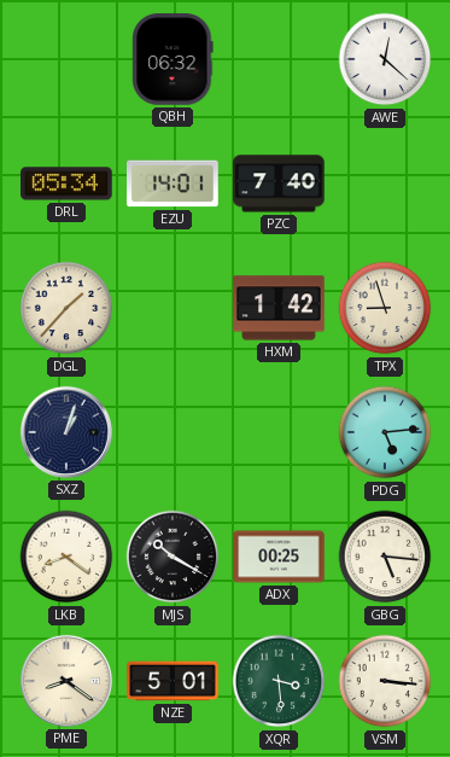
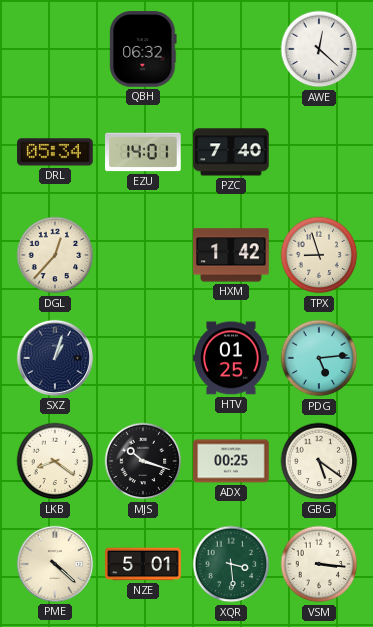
DGL: 1:37 -> 12:37 (55, 255)
HTV: none -> 01:25 (231, 358)
MJS: 10:20 -> 10:18 (143, 461)
GBG: 5:16 -> 5:21 (319, 461)
PME: 8:21 -> 4:22 (55, 564)
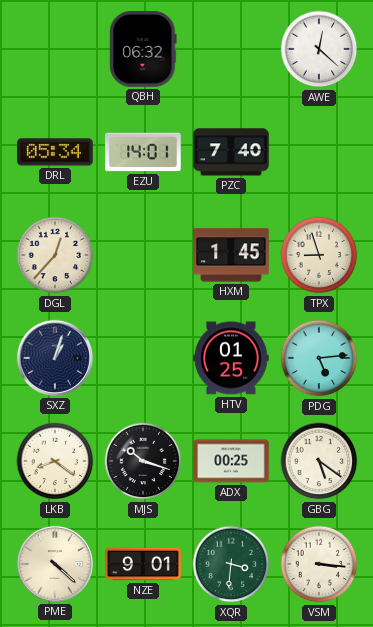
HXM: 1:42 -> 1:45 (231, 255)
NZE: 5:01 -> 9:01 (143, 564)
XQR: 3:29 -> 3:31 (231, 564)
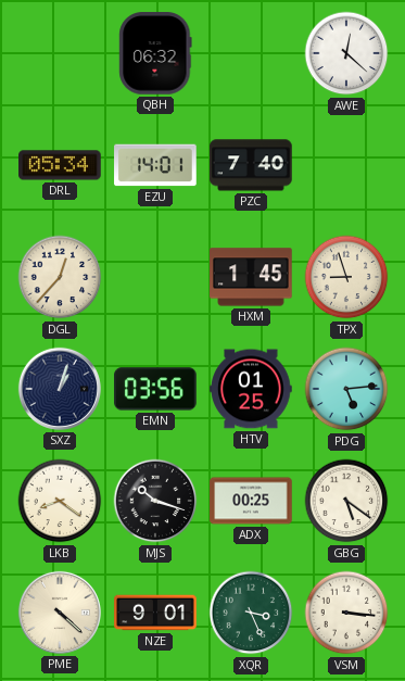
EMN: none -> 03:56 (155, 389)
XQR: 3:31 -> 3:26 (251, 613)
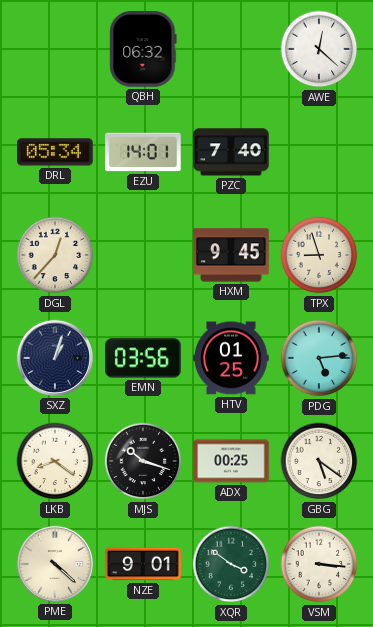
HXM: 1:45 -> 9:45 (231, 255)
XQR: 3:26 -> 3:51 (231, 564)
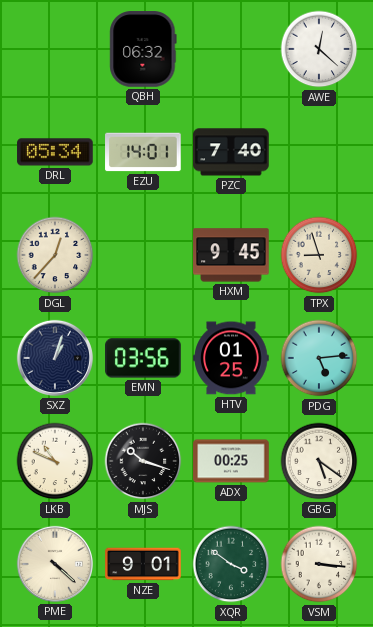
LKB: 8:21 -> 10:49 (55, 461)
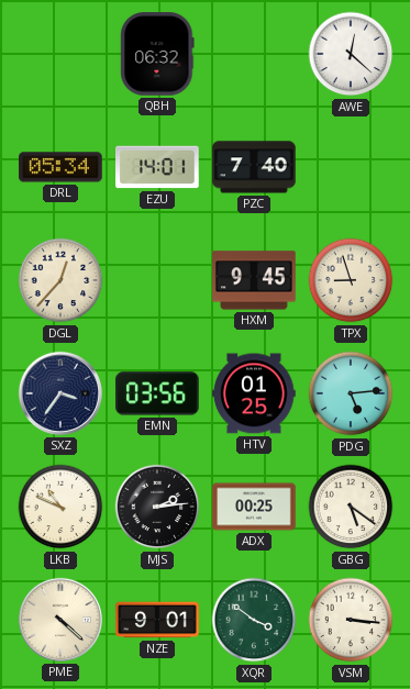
SXZ: 1:03 -> 3:36 (60, 393)
MJS: 10:18 -> 2:14 (157, 507)
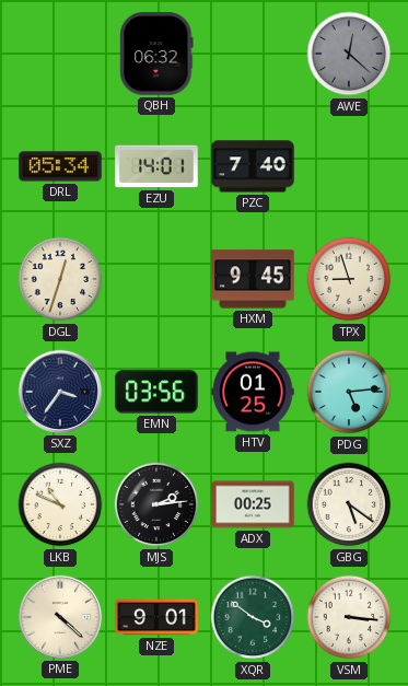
AWE dial: white -> grey (349, 54)
DGL: 12:37 -> 12:33 (60, 279)
